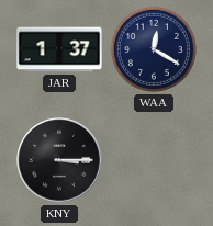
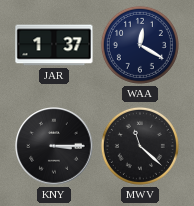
MWV: none -> 11:22 (140, 146)
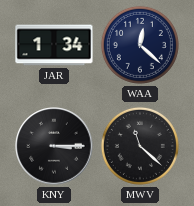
JAR: 1:37 -> 1:34 (54, 45)
WAA: 12:20 -> 12:22 (140, 45)
